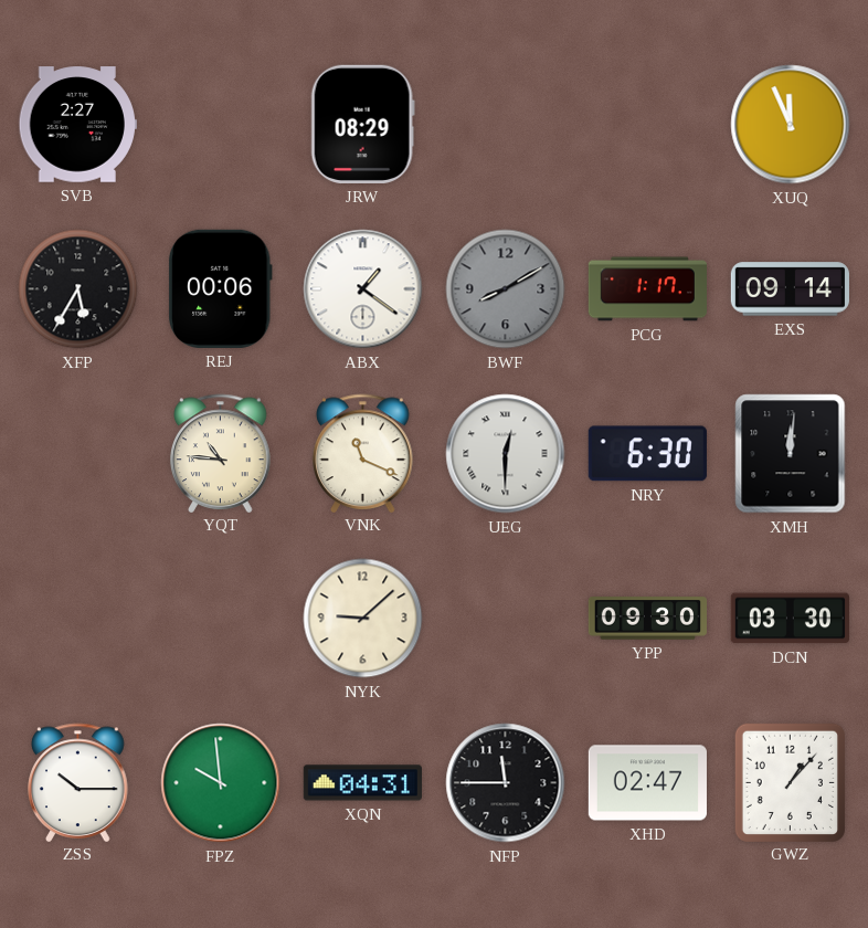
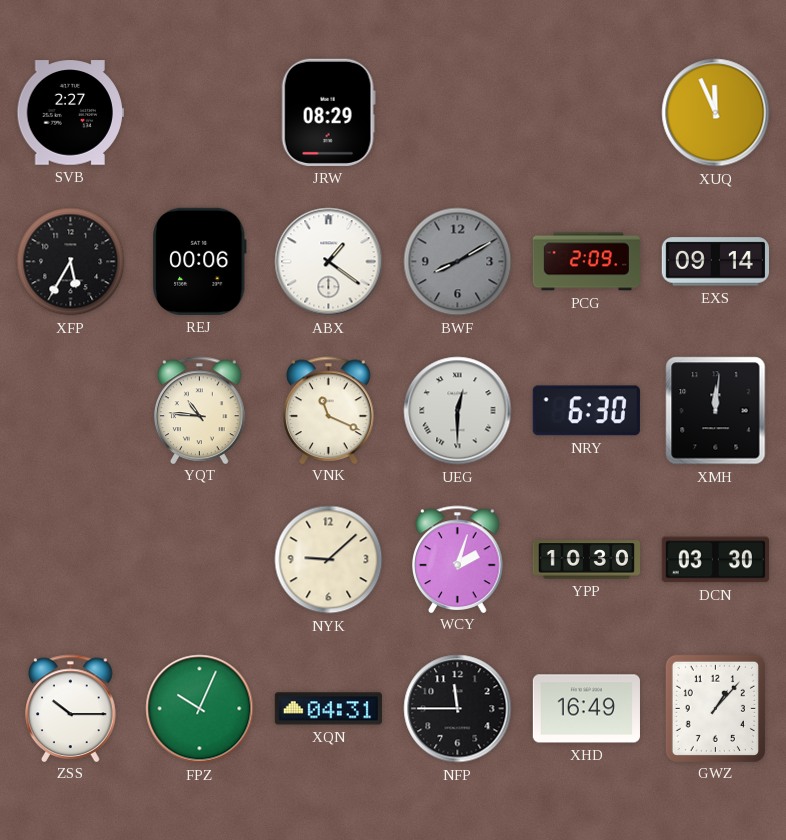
PCG: 1:17 -> 2:09 (586, 262)
WCY: none -> 2:03 (458, 559)
YPP: 09:30 -> 10:30 (586, 560)
FPZ: 9:59 -> 10:04 (200, 709)
XHD: 02:47 -> 16:49 (586, 709)
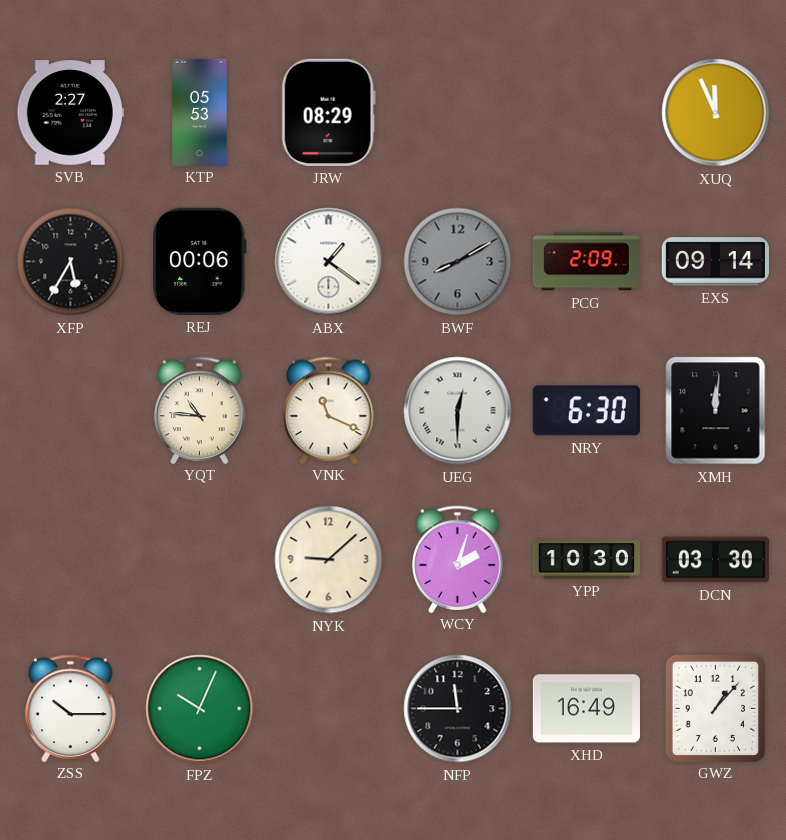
KTP: none -> 05:53 (200, 112)
XQN: 04:31 -> none (328, 709)
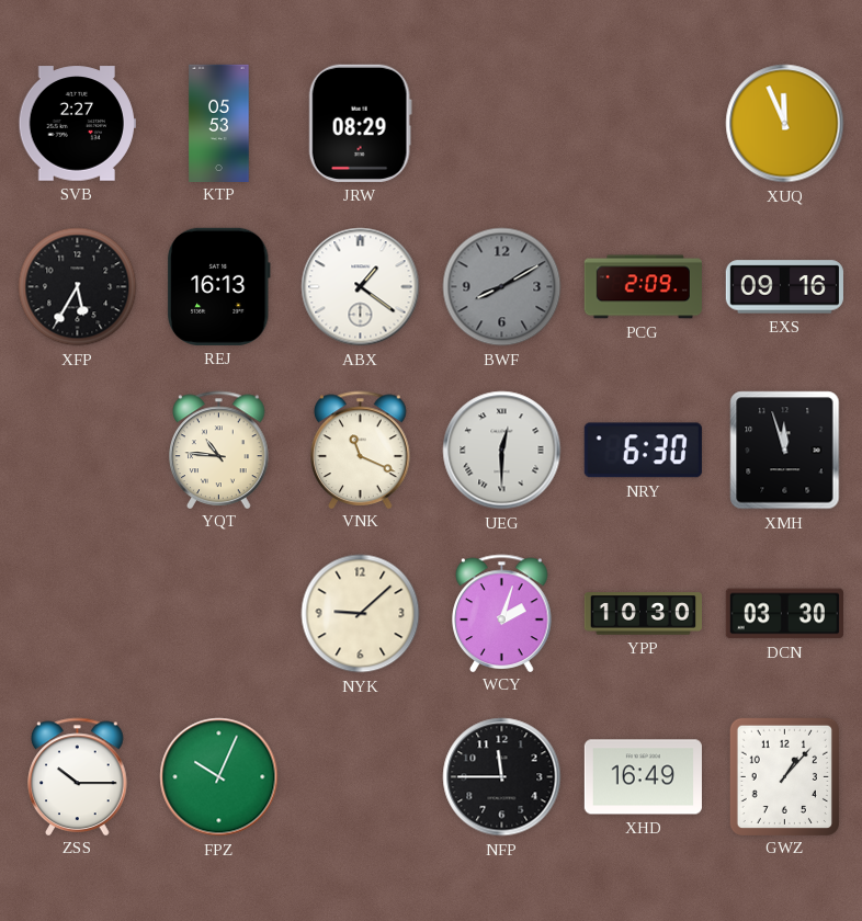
REJ: 00:06 -> 16:13 (218, 286)
EXS: 09:14 -> 09:16 (784, 287)
XMH: 12:01 -> 11:57 (785, 451)
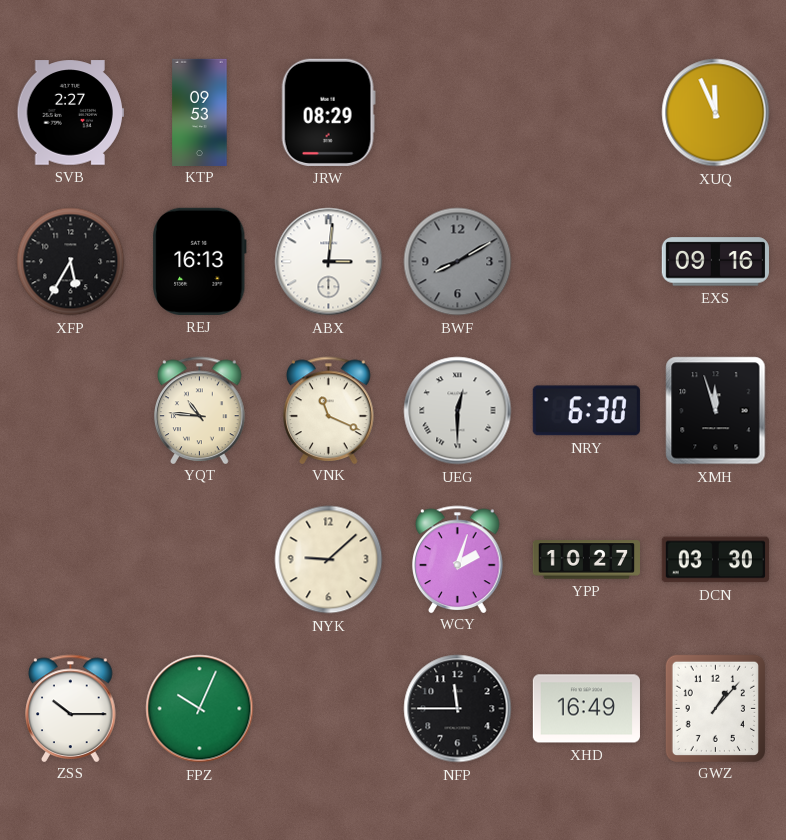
KTP: 05:53 -> 09:53 (200, 112)
ABX: 1:21 -> 3:01 (329, 262)
PCG: 2:09 -> none (643, 287)
YPP: 10:30 -> 10:27 (586, 560)
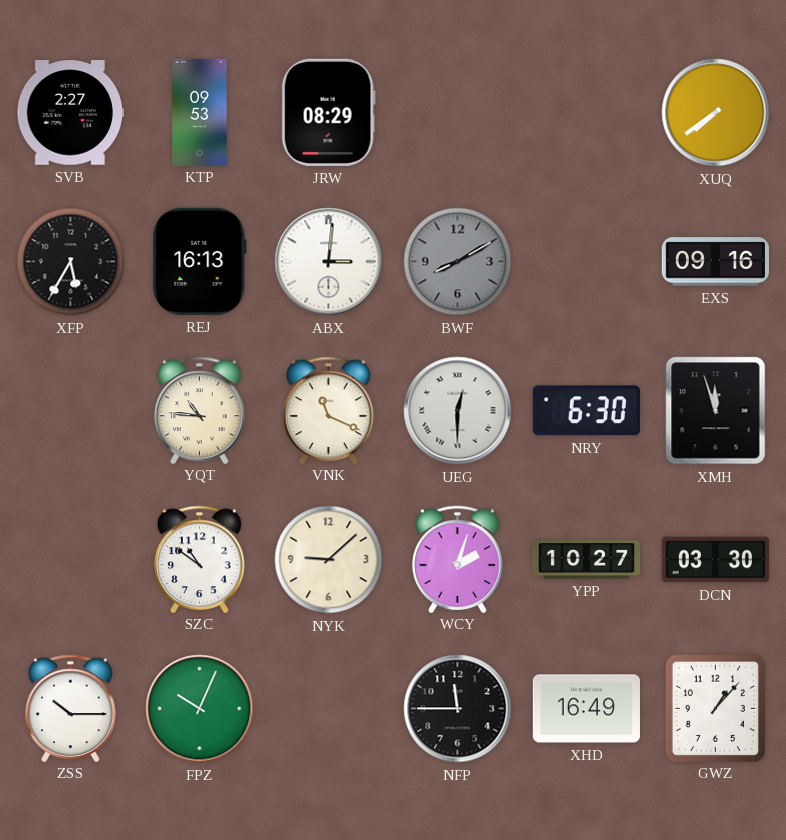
XUQ: 11:56 -> 7:39 (716, 113)
SZC: none -> 10:51 (200, 559)
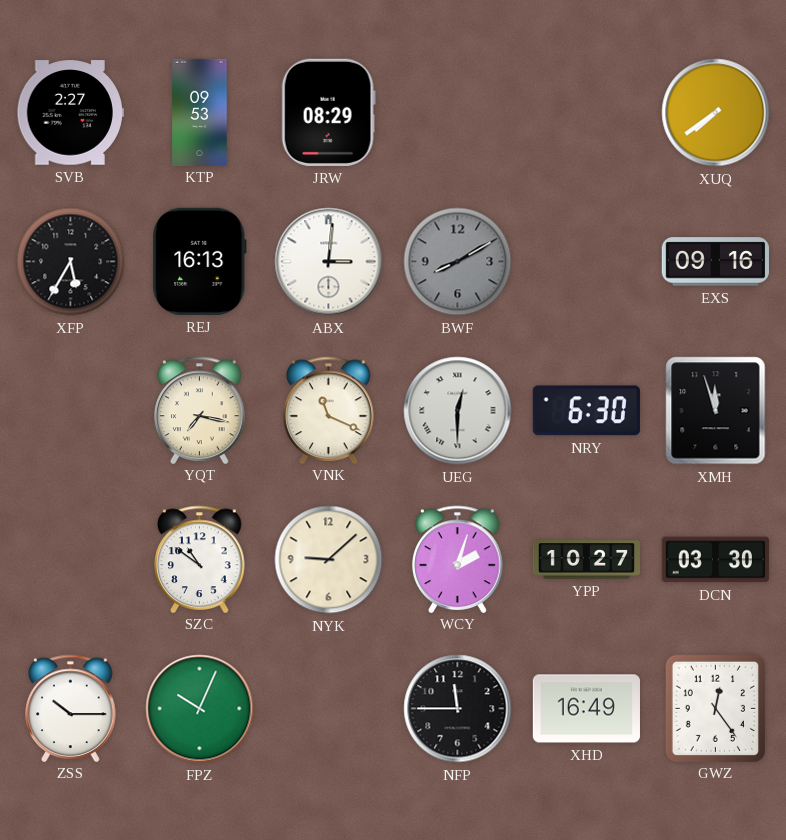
YQT: 10:46 -> 7:17 (200, 410)
GWZ: 1:07 -> 12:24 (715, 708)
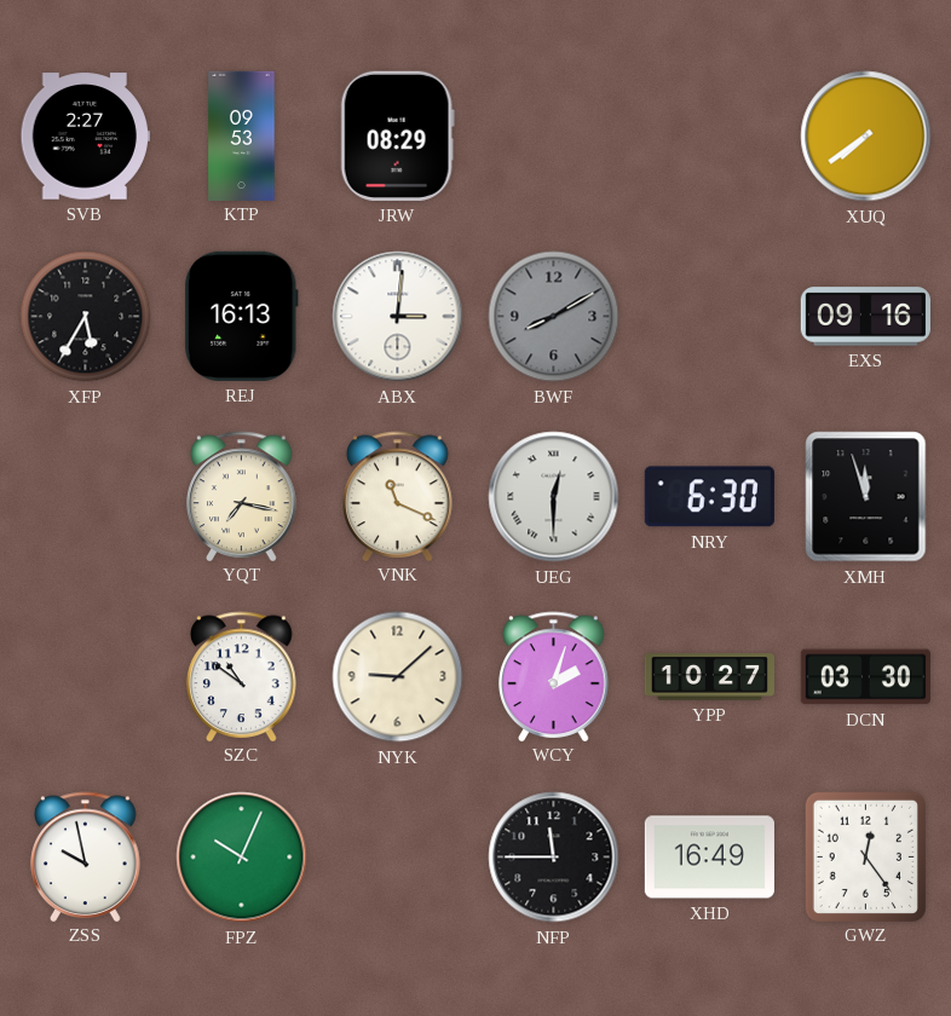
ZSS: 10:15 -> 9:58 (86, 856)
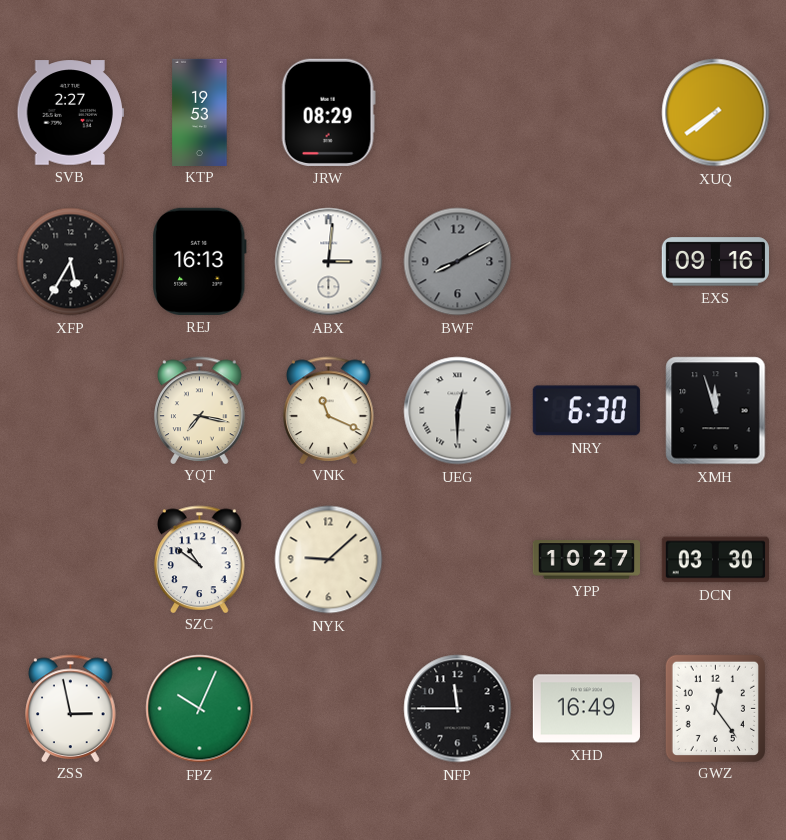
KTP: 09:53 -> 19:53 (200, 112)
WCY: 2:03 -> none (554, 676)
ZSS: 9:58 -> 2:58 (71, 708)
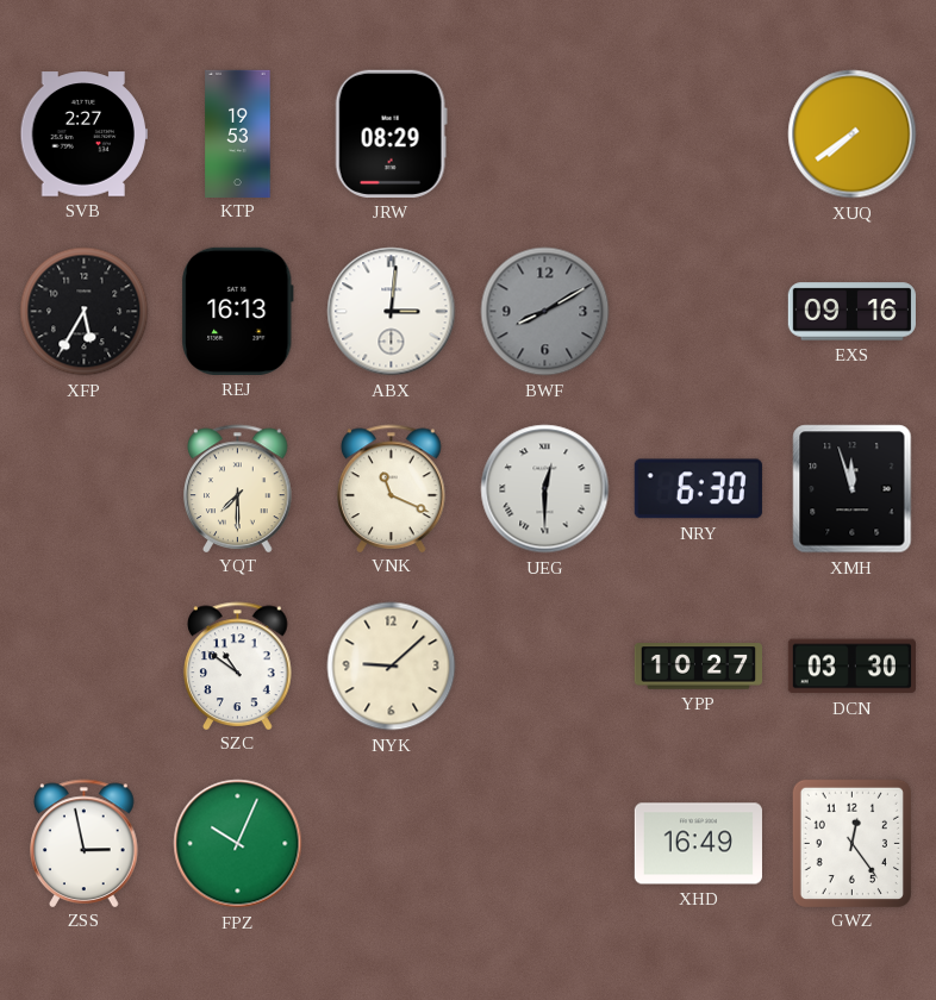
YQT: 7:17 -> 7:30 (238, 488)
NFP: 11:45 -> none (458, 709)
